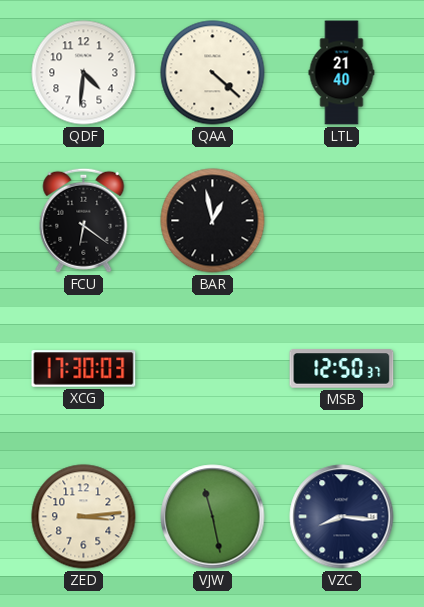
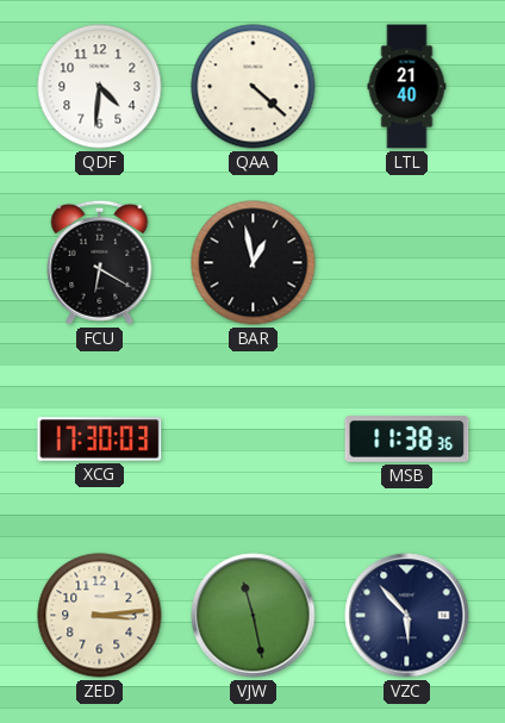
FCU: 6:21 -> 6:20 (100, 262)
MSB: 12:50 -> 11:38 (407, 440)
VZC: 8:16 -> 5:53 (407, 616)
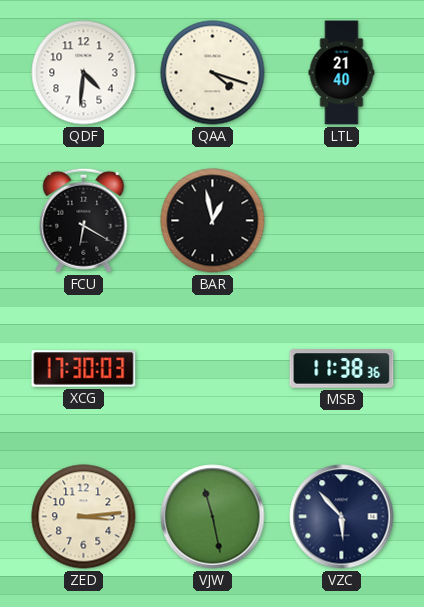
QAA: 4:22 -> 4:18 (213, 73)
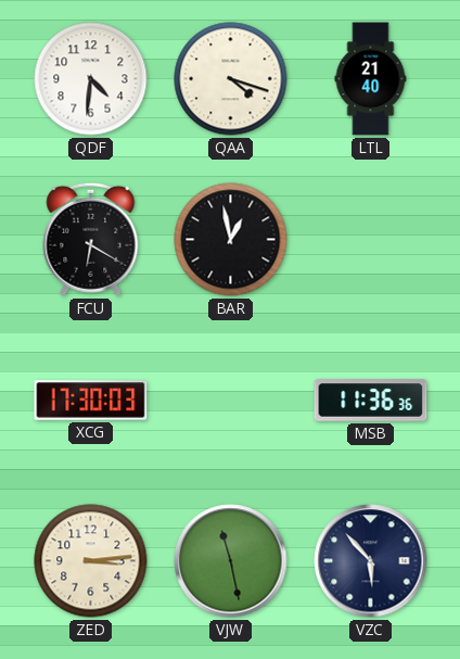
MSB: 11:38 -> 11:36 (371, 401)
